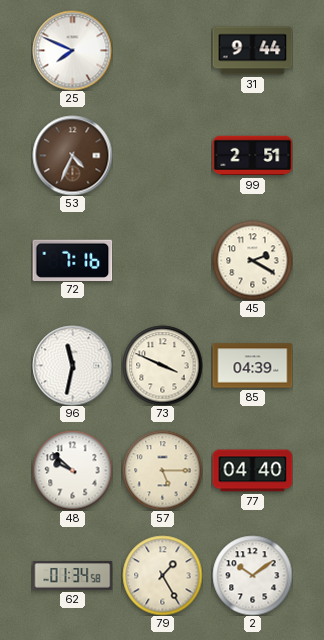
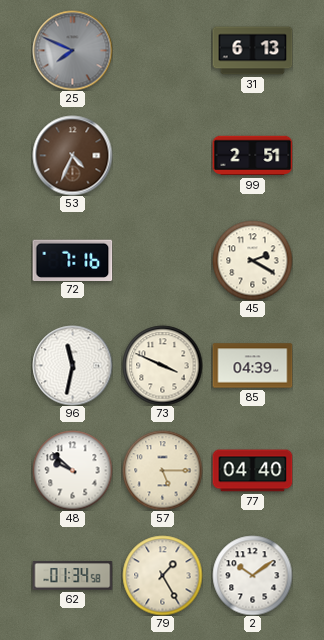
25 dial: white -> grey (72, 50)
31: 9:44 -> 6:13 (252, 51)
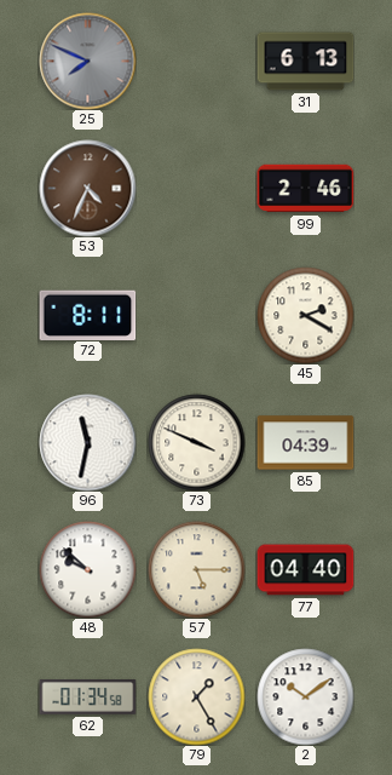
99: 2:51 -> 2:46 (305, 189)
72: 7:16 -> 8:11 (87, 315)
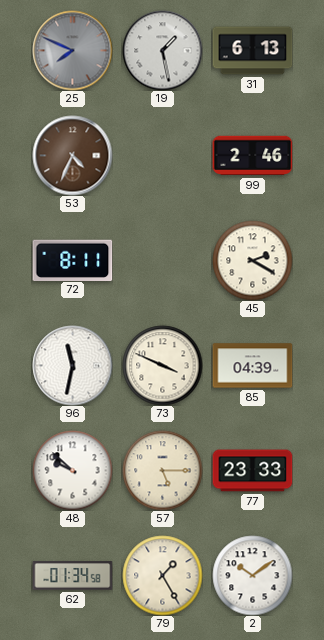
19: none -> 1:28 (162, 50)
77: 04:40 -> 23:33 (252, 471)
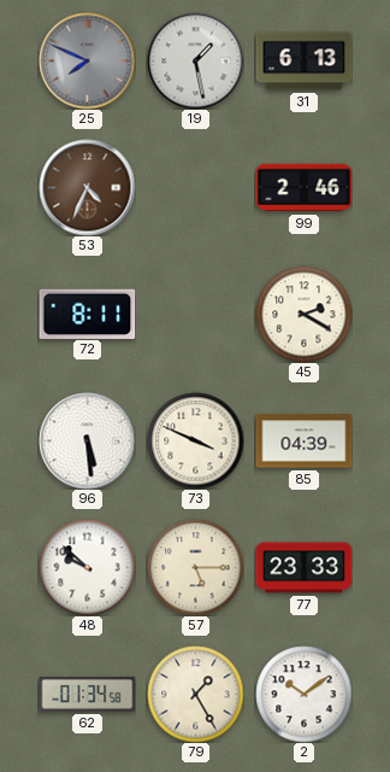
96: 11:32 -> 5:29 (87, 440)
